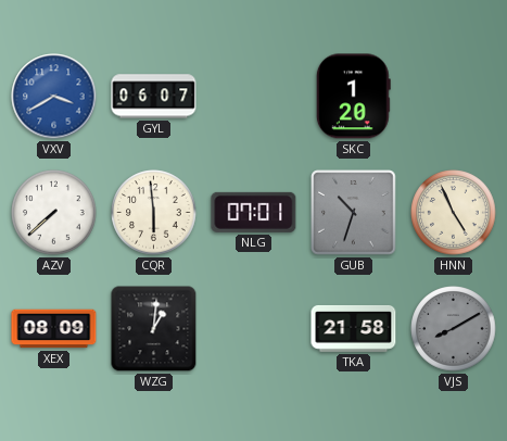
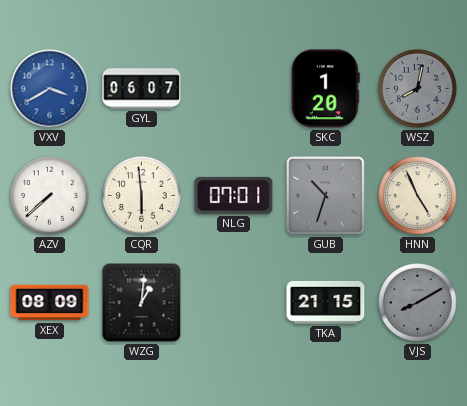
WSZ: none -> 8:02 (418, 89)
TKA: 21:58 -> 21:15 (326, 302)
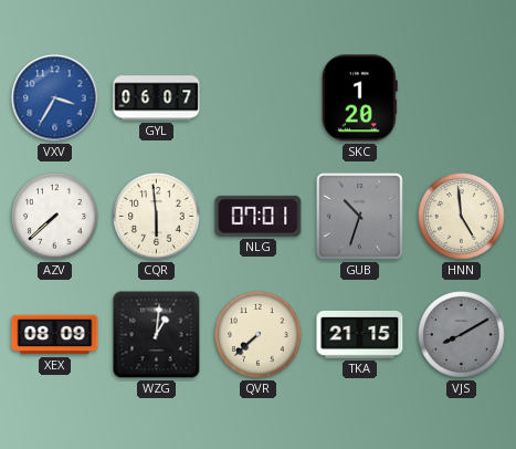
VXV: 3:40 -> 3:35 (55, 98)
WSZ: 8:02 -> none (418, 89)
HNN: 4:56 -> 4:59 (462, 217)
QVR: none -> 7:38 (259, 335)
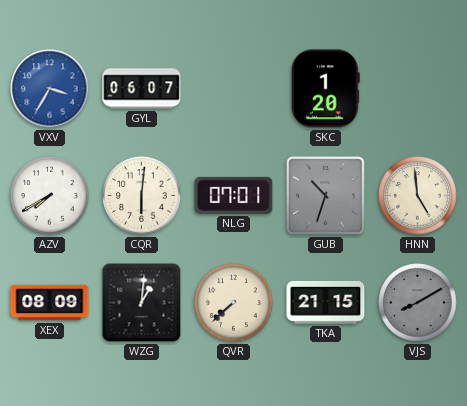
AZV: 7:38 -> 7:40 (50, 196)
CQR: 5:59 -> 6:01 (142, 196)
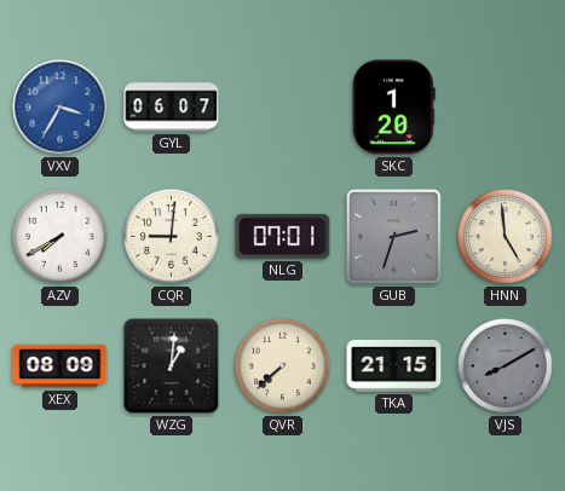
CQR: 6:01 -> 9:01 (172, 237)
GUB: 10:33 -> 2:33 (394, 237)
